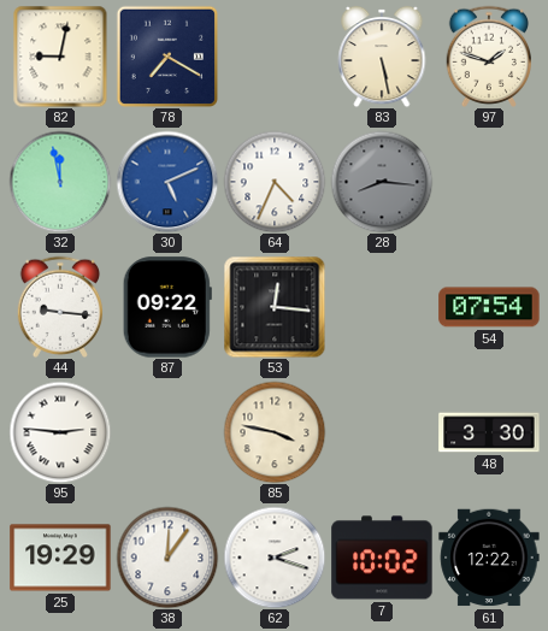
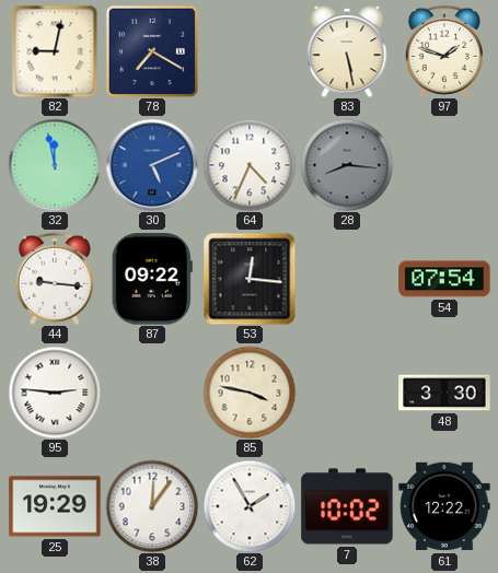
62: 2:18 -> 1:55 (250, 506)
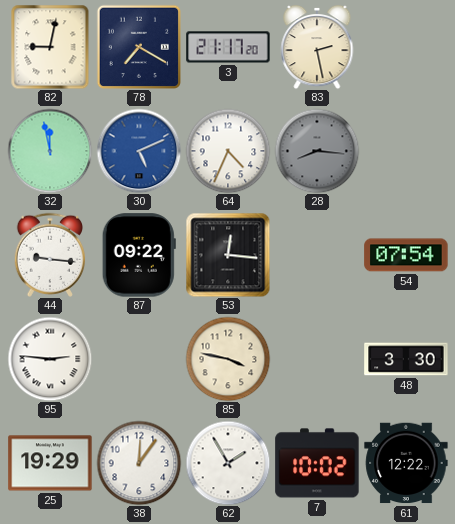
3: none -> 21:17 (228, 47)
83: 5:28 -> 2:28 (317, 47)
97: 1:48 -> none (444, 51)
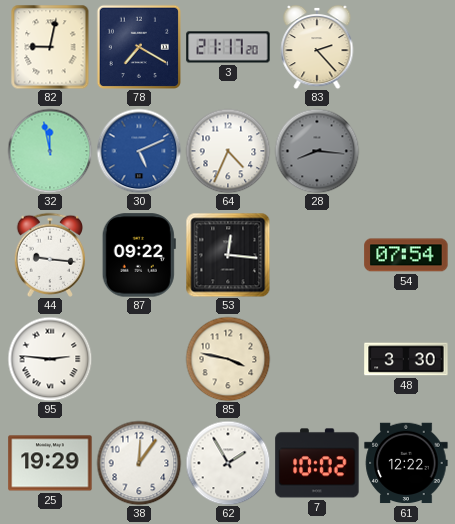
83: 2:28 -> 2:23 (317, 47)
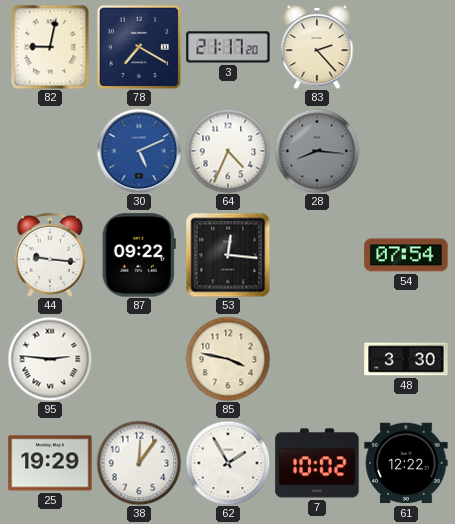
32: 11:58 -> none (50, 151)
